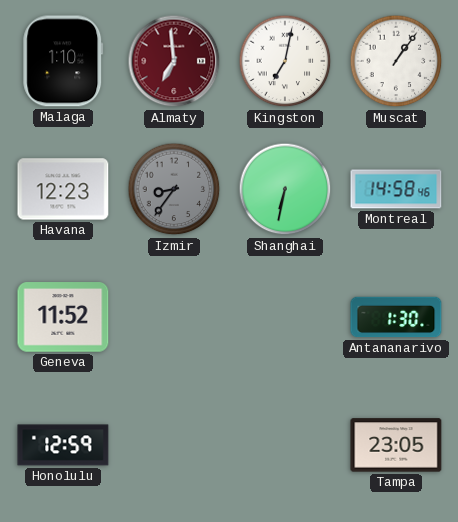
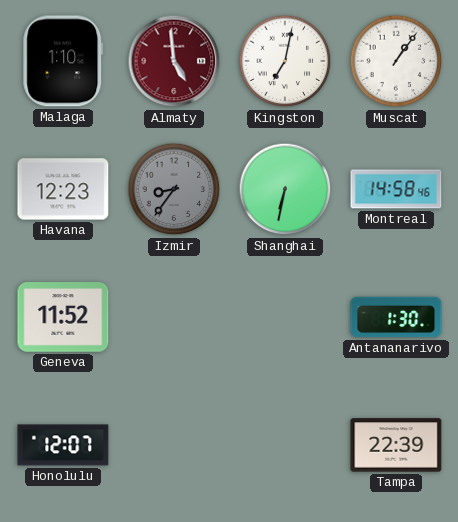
Almaty: 6:59 -> 4:59 (174, 61)
Honolulu: 12:59 -> 12:07 (63, 445)
Tampa: 23:05 -> 22:39 (396, 445)
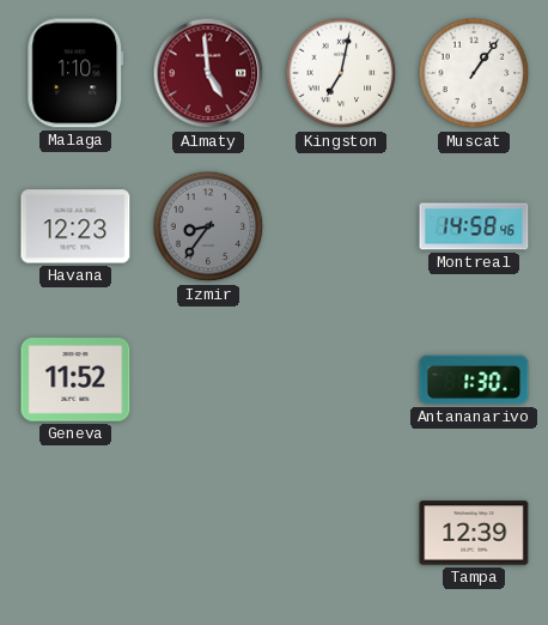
Shanghai: 6:32 -> none (285, 189)
Honolulu: 12:07 -> none (63, 445)
Tampa: 22:39 -> 12:39 (474, 533)
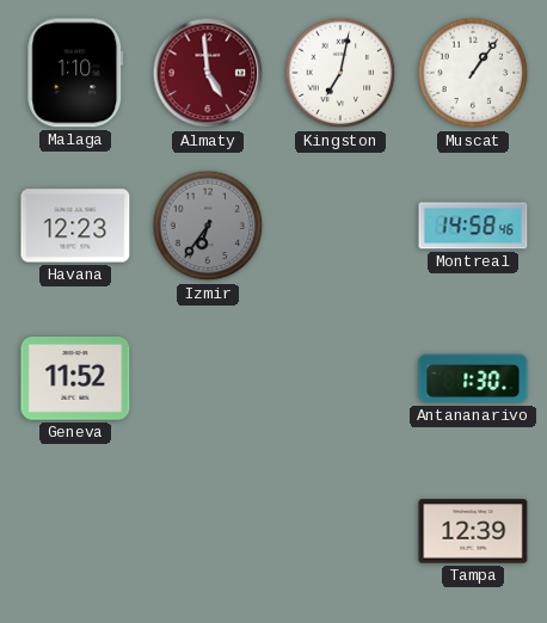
Izmir: 8:36 -> 6:36 (208, 226)
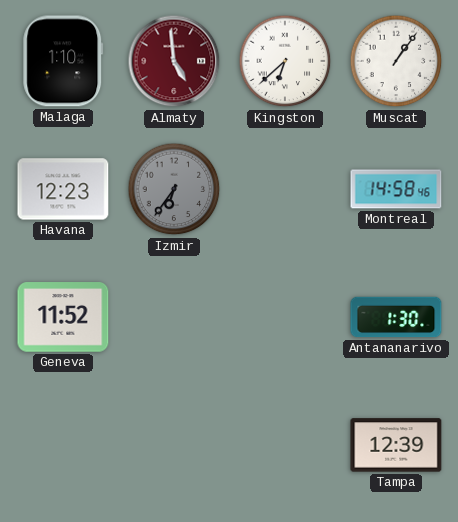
Kingston: 7:02 -> 6:38 (285, 61)
